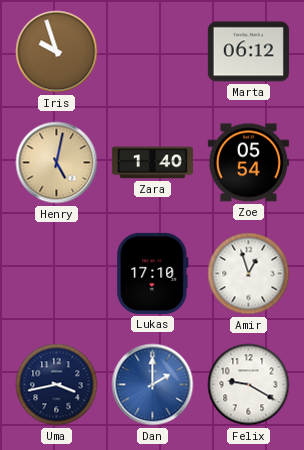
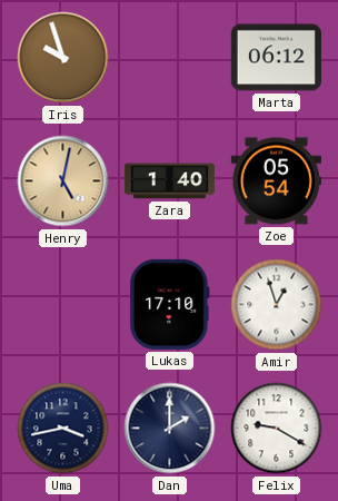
Dan dial: blue -> navy (170, 429)
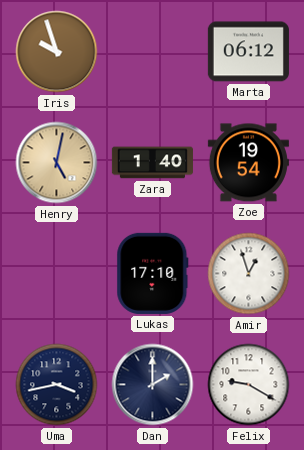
Zoe: 05:54 -> 19:54 (248, 163)
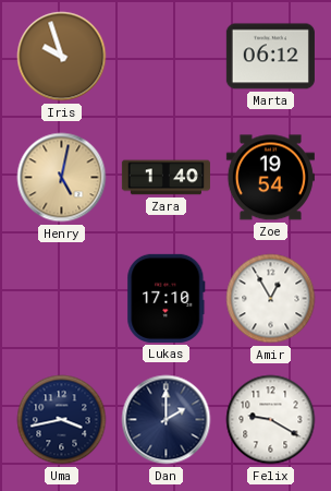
Amir: 12:57 -> 12:55 (271, 299)
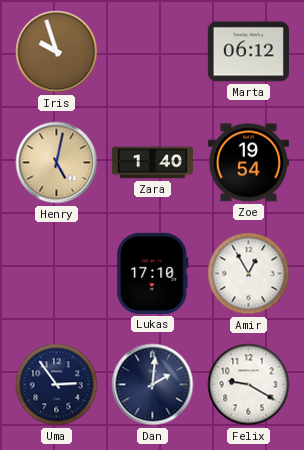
Uma: 3:43 -> 2:54 (57, 385)
Dan: 2:00 -> 2:01 (153, 385)
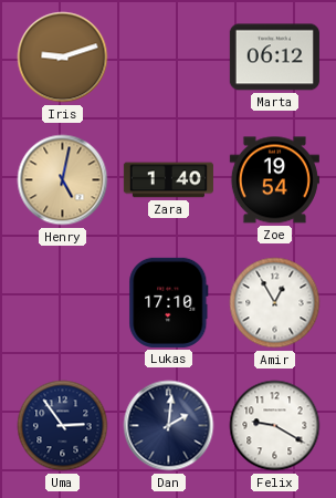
Iris: 9:57 -> 9:12 (63, 58)
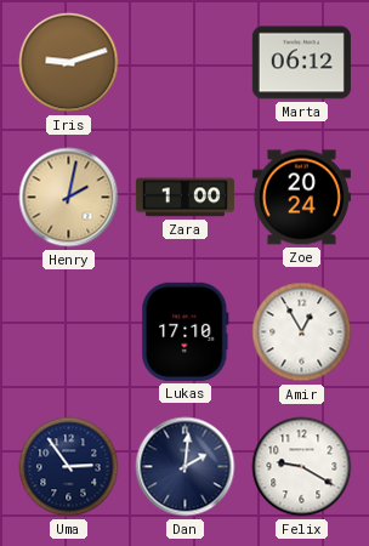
Henry: 5:02 -> 2:02 (69, 198)
Zara: 1:40 -> 1:00 (184, 198)
Zoe: 19:54 -> 20:24 (301, 198)
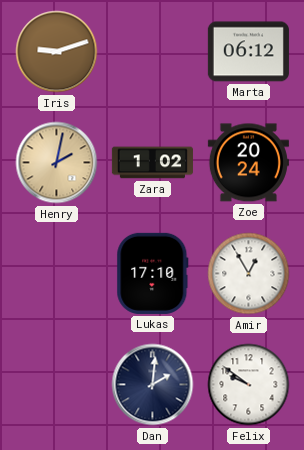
Zara: 1:00 -> 1:02 (152, 163)
Uma: 2:54 -> none (69, 467)
Felix: 9:20 -> 9:51 (249, 385)
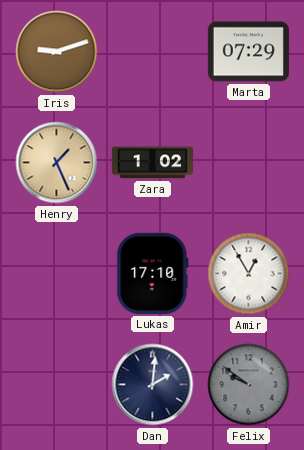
Marta: 06:12 -> 07:29 (248, 52)
Henry: 2:02 -> 1:26 (57, 163)
Zoe: 20:24 -> none (248, 163)
Felix dial: white -> grey (249, 385)
